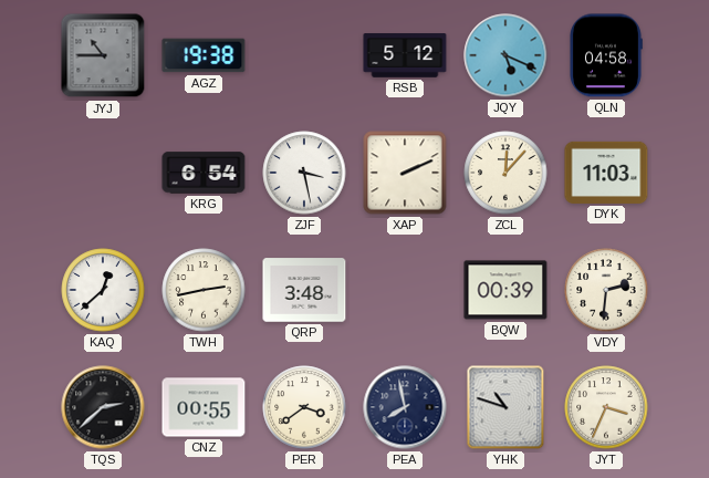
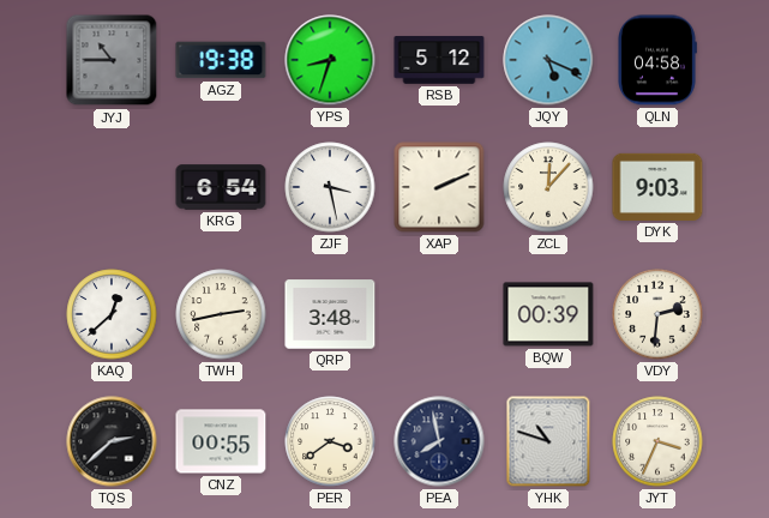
YPS: none -> 8:33 (330, 60)
DYK: 11:03 -> 9:03 (657, 187)
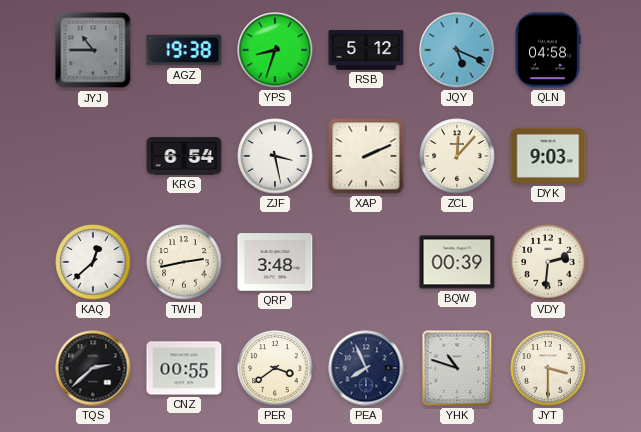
PEA: 7:58 -> 7:56 (366, 368)
JYT: 3:34 -> 3:30 (548, 368)
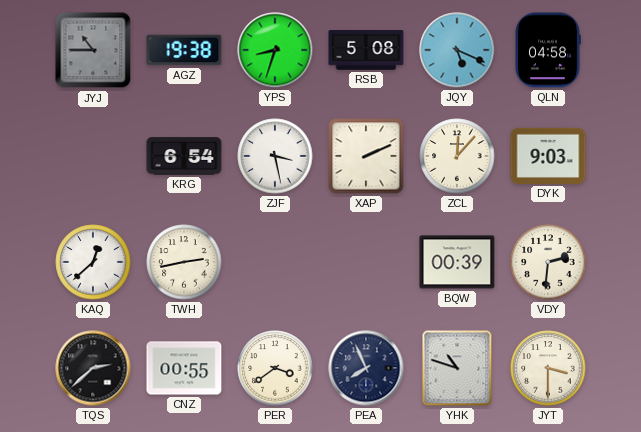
RSB: 5:12 -> 5:08 (366, 50)
QRP: 3:48 -> none (275, 262)
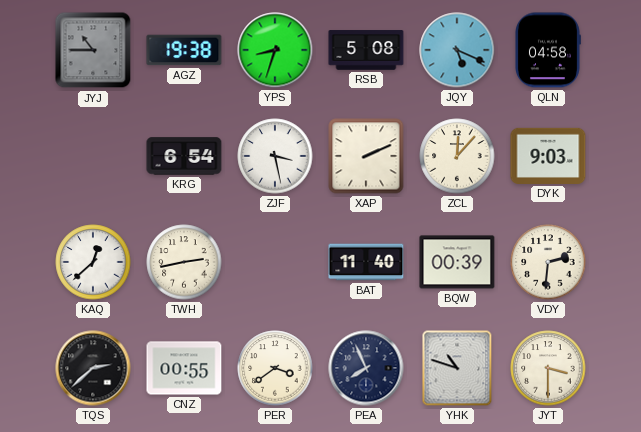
BAT: none -> 11:40 (366, 262)
